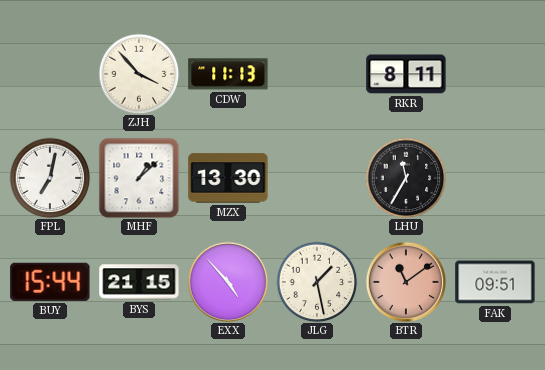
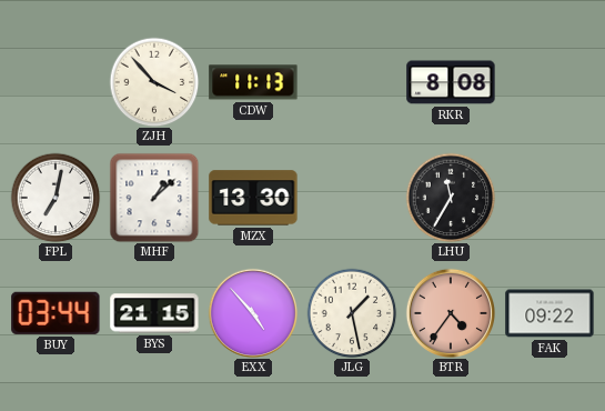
RKR: 8:11 -> 8:08 (451, 82)
BUY: 15:44 -> 03:44 (56, 313)
BTR: 11:09 -> 4:36 (450, 312)
FAK: 09:51 -> 09:22 (549, 313)
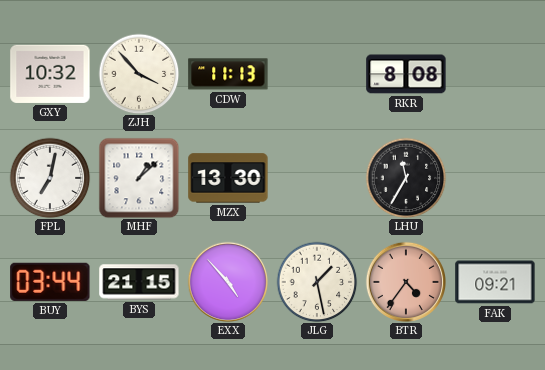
GXY: none -> 10:32 (50, 74)
FAK: 09:22 -> 09:21 (495, 282)
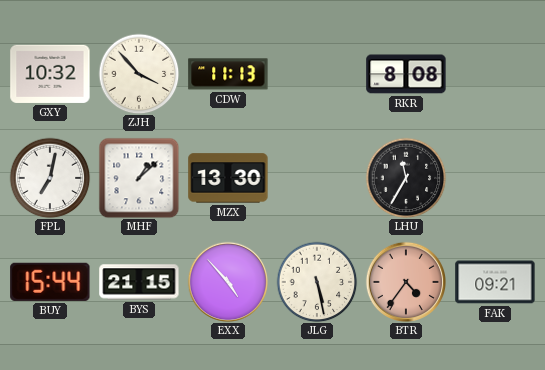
BUY: 03:44 -> 15:44 (50, 282)
JLG: 1:28 -> 5:28 (317, 282)
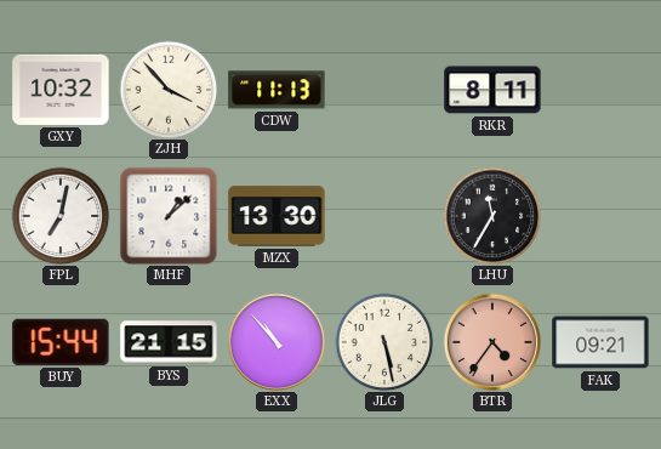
RKR: 8:08 -> 8:11 (492, 90)
EXX: 4:53 -> 10:53 (275, 341)
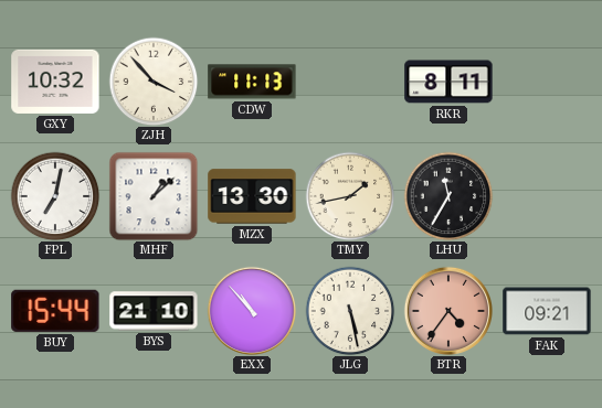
TMY: none -> 1:43 (350, 196)
BYS: 21:15 -> 21:10 (154, 311)
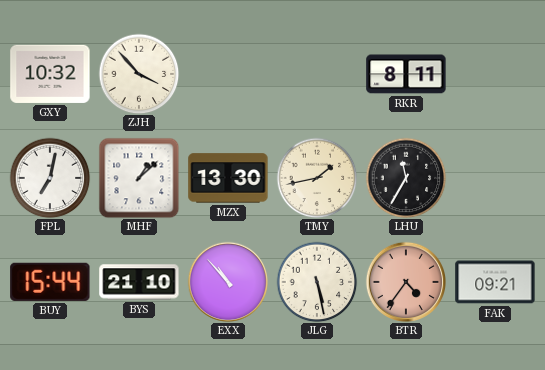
CDW: 11:13 -> none (252, 82)
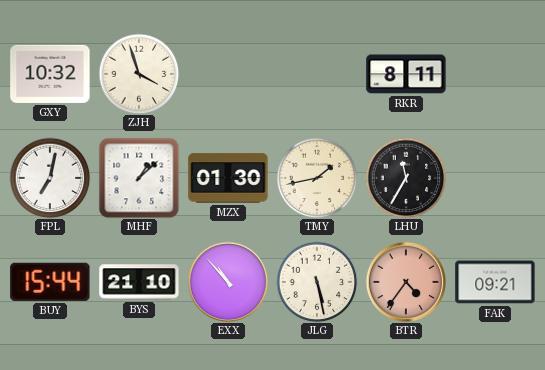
ZJH: 3:53 -> 3:57 (139, 74)
MZX: 13:30 -> 01:30 (228, 178)
